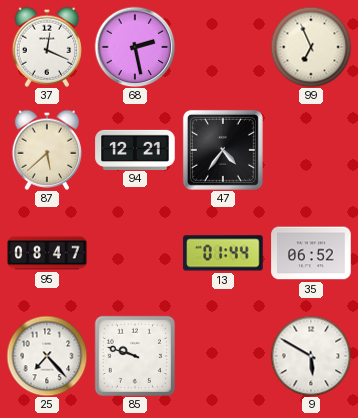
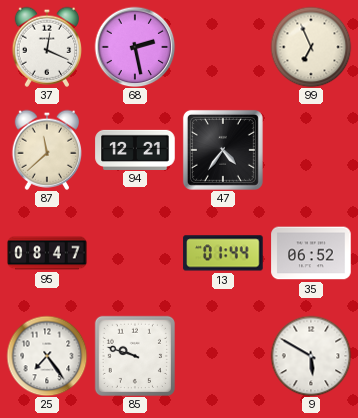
87: 5:38 -> 11:38 (46, 150)
25: 7:23 -> 7:24 (47, 356)
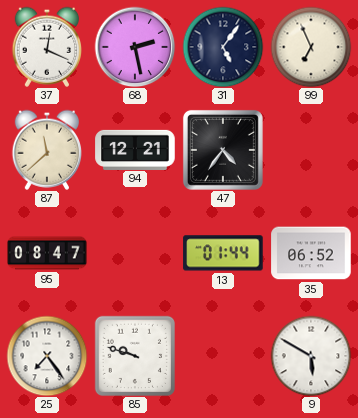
31: none -> 5:06 (223, 47)
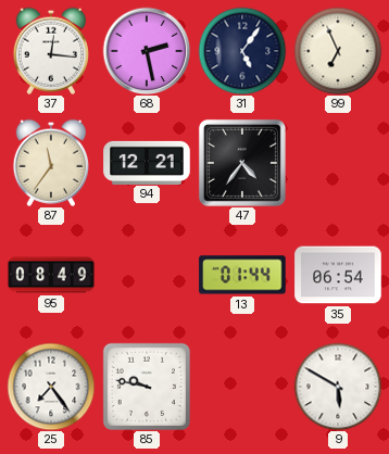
37: 12:19 -> 12:16 (50, 51)
87: 11:38 -> 11:36 (50, 163)
95: 08:47 -> 08:49 (51, 275)
35: 06:52 -> 06:54 (338, 275)
85: 9:48 -> 9:47 (147, 387)
